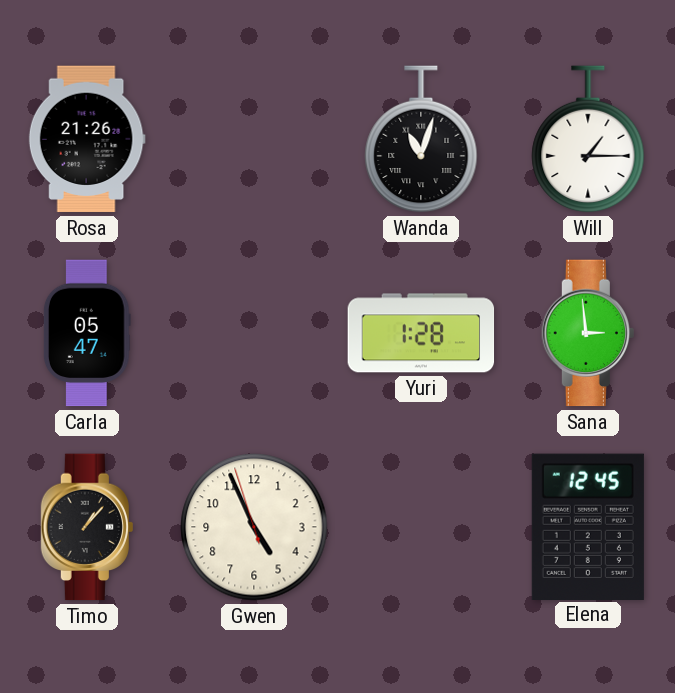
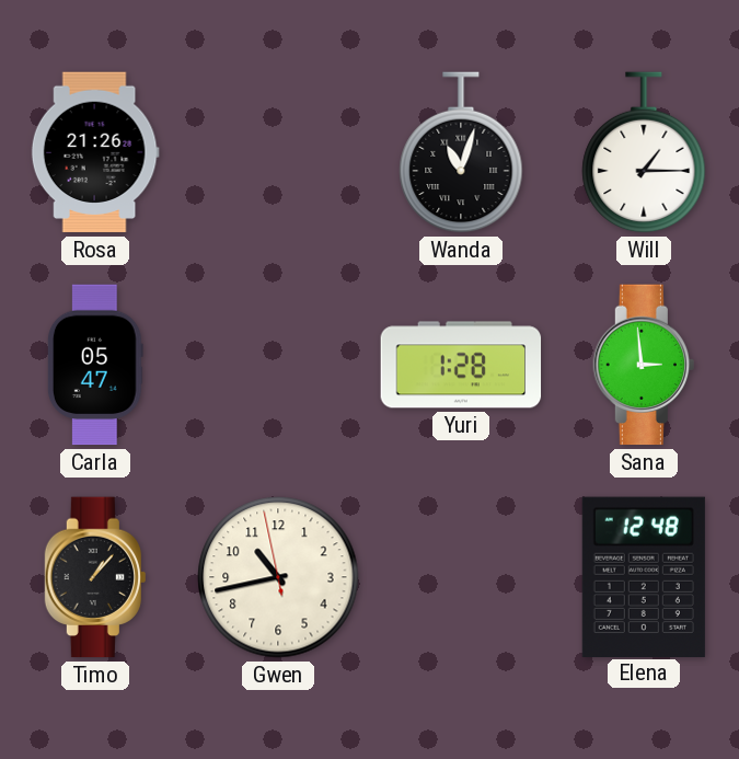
Gwen: 4:55 -> 10:42 (278, 577)
Elena: 12:45 -> 12:48 (644, 576)
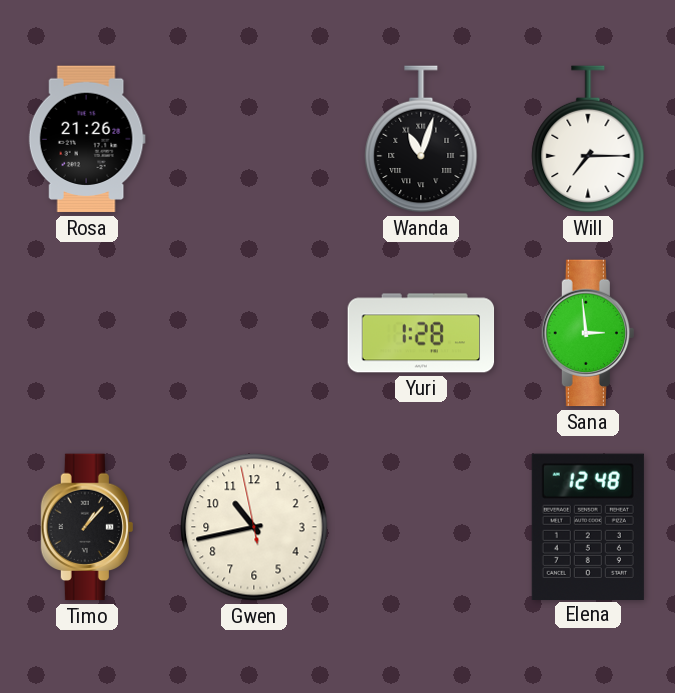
Will: 1:15 -> 7:15 (588, 139)
Carla: 05:47 -> none (95, 365)
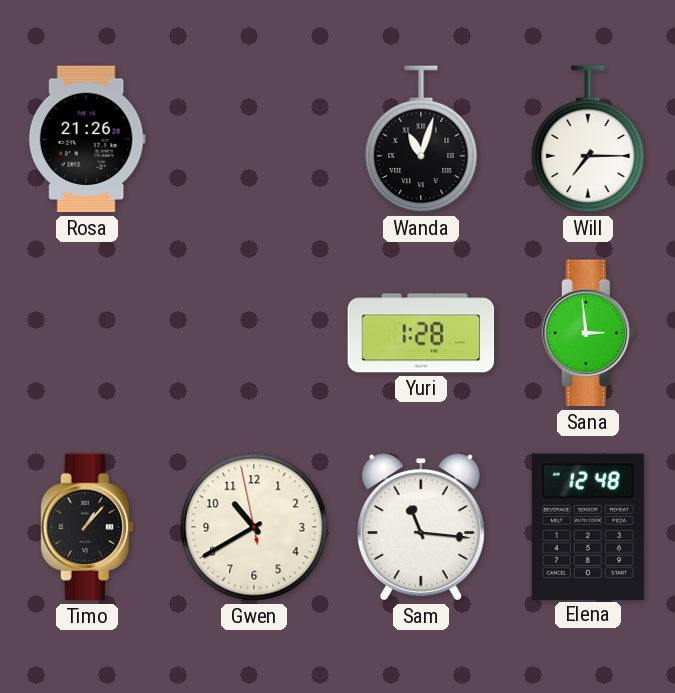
Gwen: 10:42 -> 10:39 (254, 527)
Sam: none -> 11:16 (421, 527)
